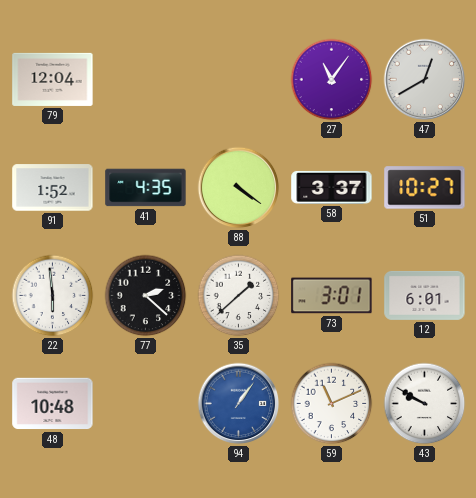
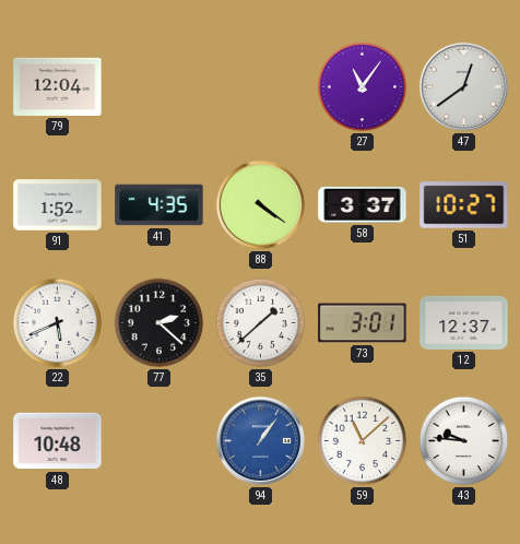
47: 12:40 -> 12:39 (464, 87)
22: 5:59 -> 5:41 (58, 323)
12: 6:01 -> 12:37 (464, 322)
59: 11:11 -> 11:08 (363, 441)
43: 9:50 -> 9:46 (464, 441)
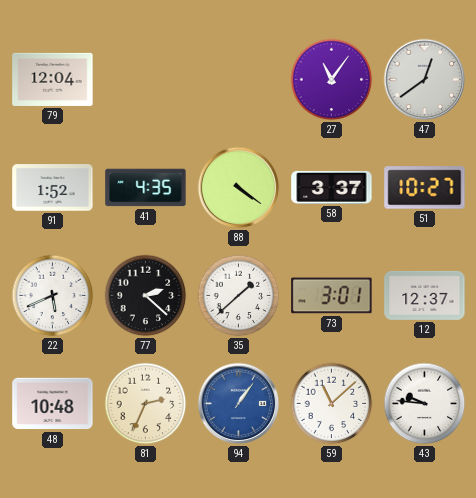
81: none -> 2:34 (146, 404)
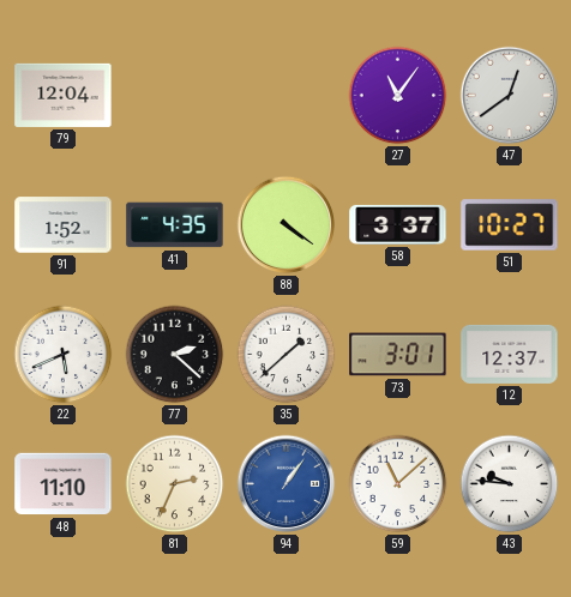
48: 10:48 -> 11:10 (64, 484)
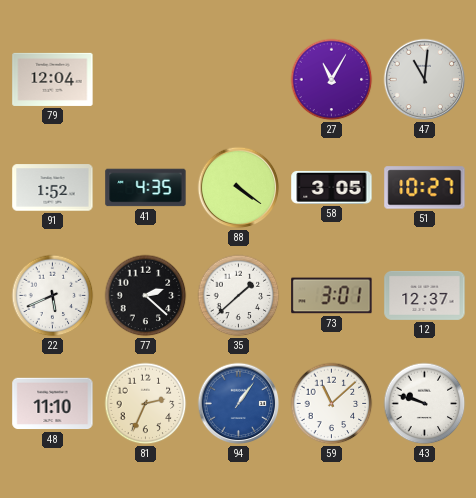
27: 11:06 -> 11:05 (332, 80)
47: 12:39 -> 11:01 (425, 80)
58: 3:37 -> 3:05 (332, 187)
43: 9:46 -> 9:48 (425, 404)
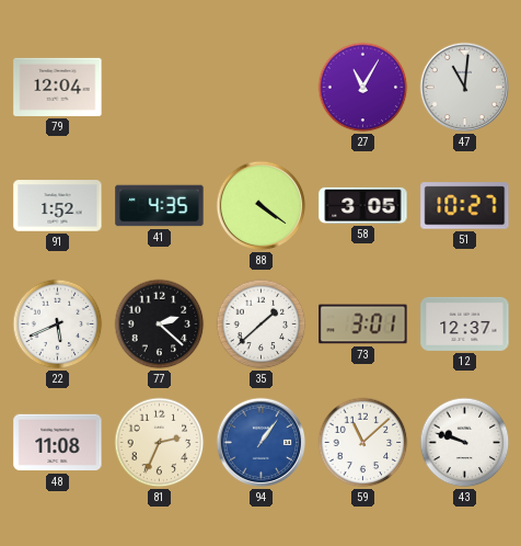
48: 11:10 -> 11:08 (58, 443)
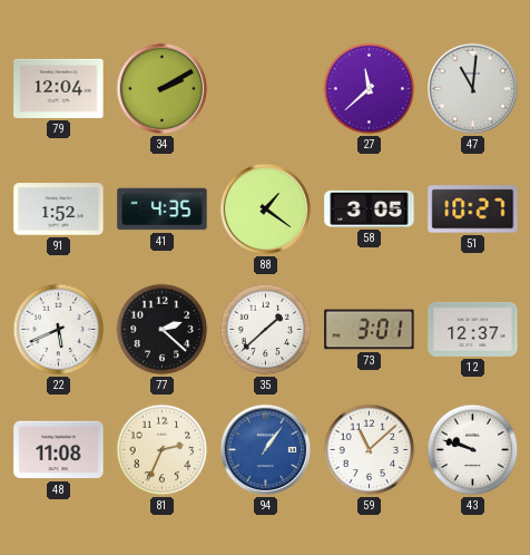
34: none -> 2:10 (163, 89)
27: 11:05 -> 11:38 (370, 89)
88: 4:21 -> 1:21 (266, 210)
